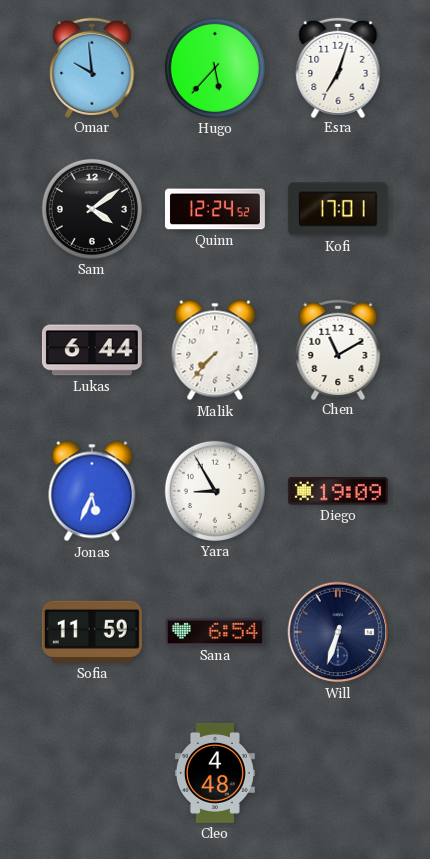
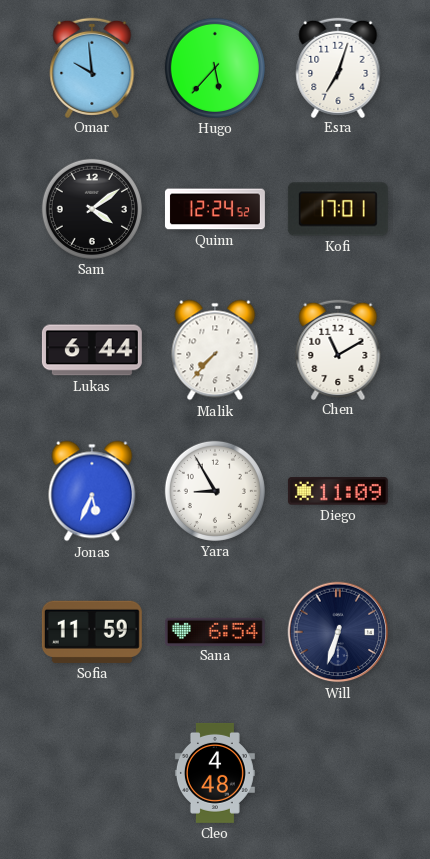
Diego: 19:09 -> 11:09 (338, 491)
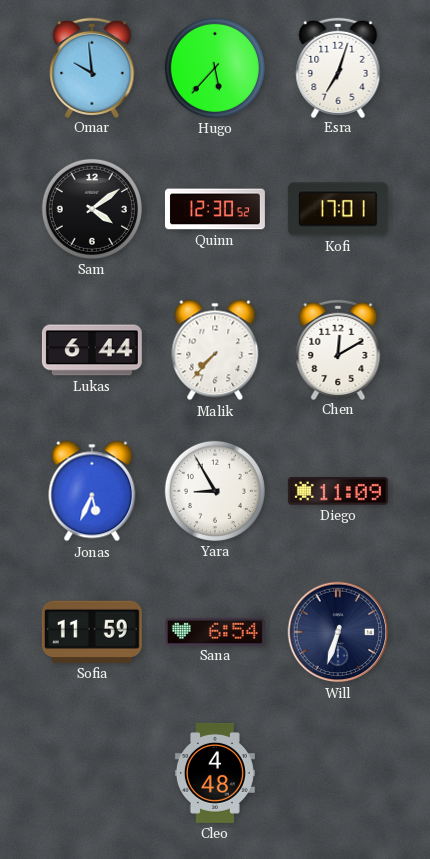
Quinn: 12:24 -> 12:30 (215, 209)
Chen: 11:10 -> 12:10 (338, 349)
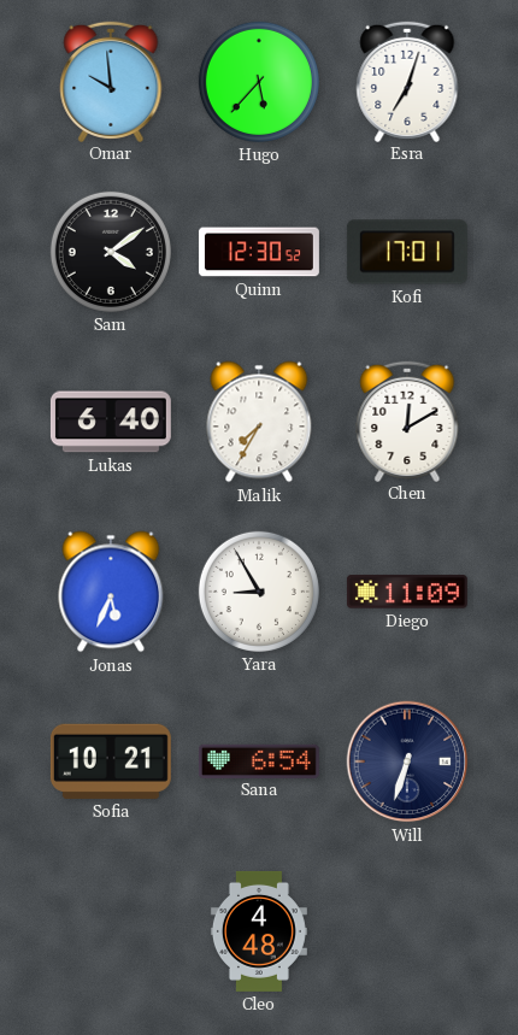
Lukas: 6:44 -> 6:40 (111, 422)
Malik: 7:37 -> 7:35 (259, 422)
Sofia: 11:59 -> 10:21 (111, 761)
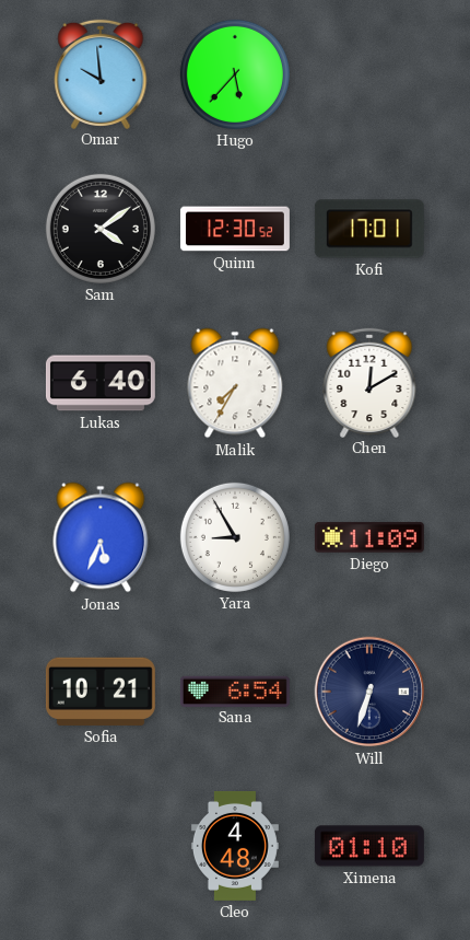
Esra: 7:03 -> none (407, 81)
Ximena: none -> 01:10 (369, 846)
